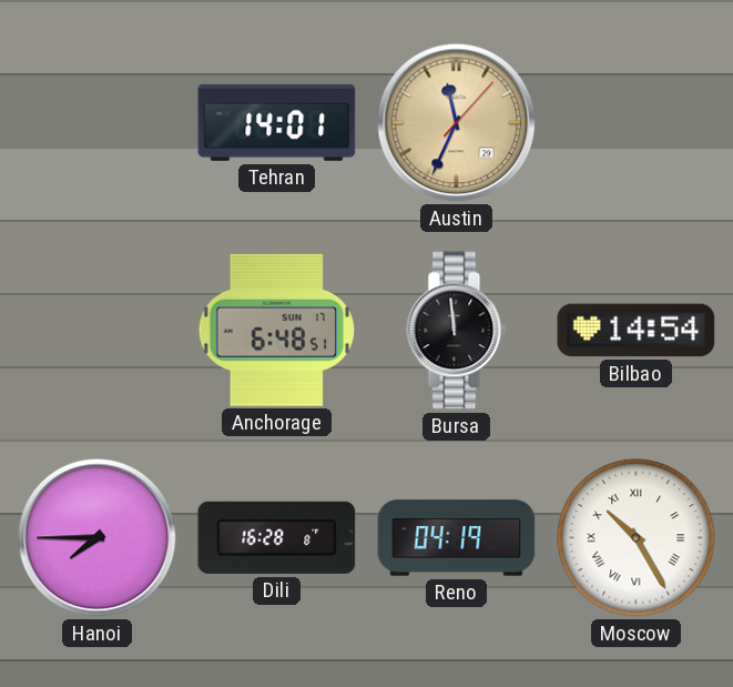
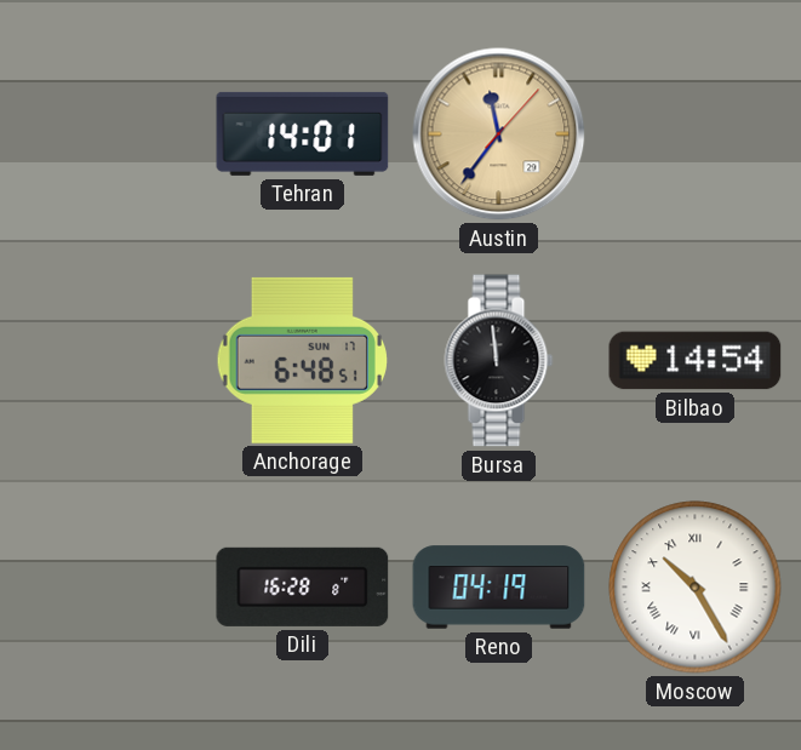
Austin: 11:34 -> 11:36 (499, 134)
Hanoi: 7:45 -> none (98, 538)
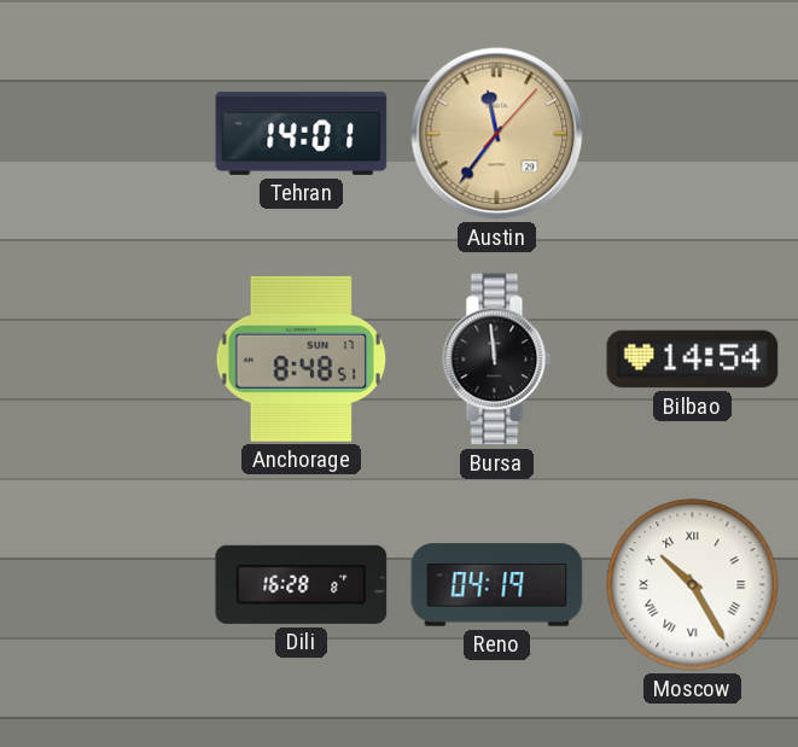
Anchorage: 6:48 -> 8:48 (301, 358)
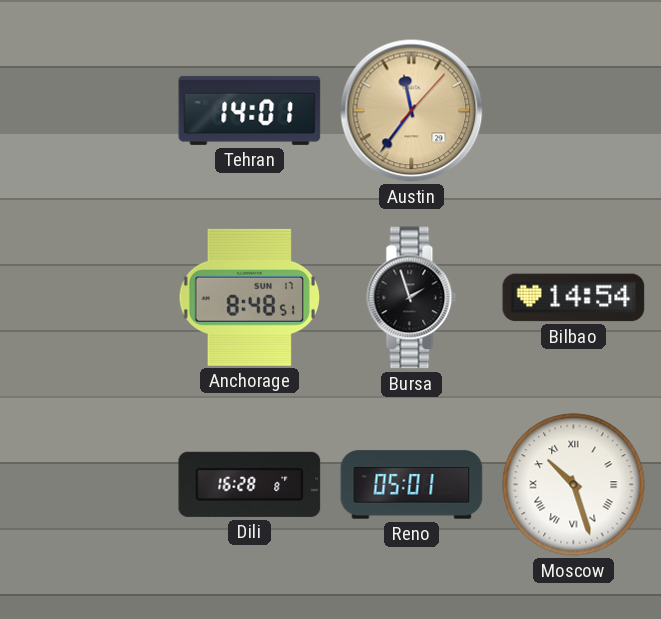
Bursa: 11:59 -> 1:57 (412, 298)
Reno: 04:19 -> 05:01 (412, 485)
Moscow: 10:25 -> 10:27 (574, 485)
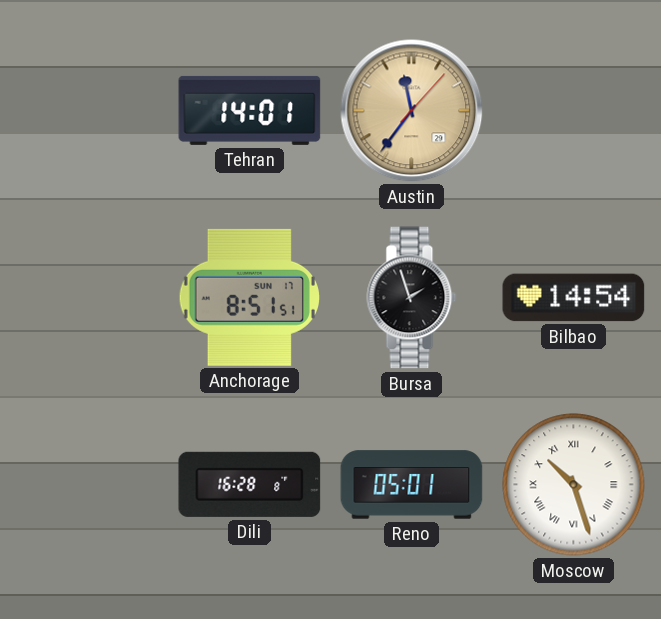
Anchorage: 8:48 -> 8:51 (249, 297)
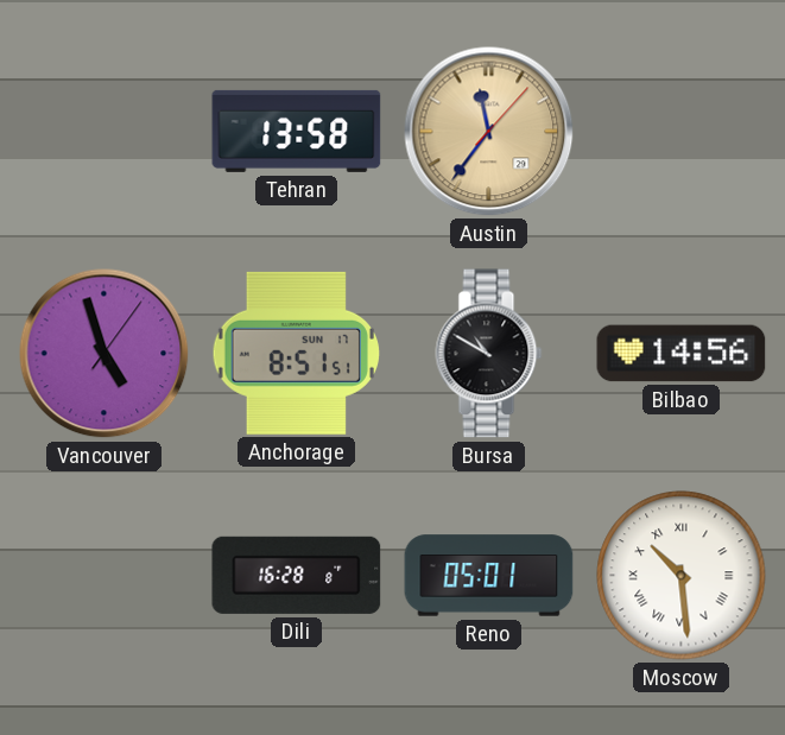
Tehran: 14:01 -> 13:58 (297, 131)
Vancouver: none -> 4:57 (105, 354)
Bursa: 1:57 -> 10:50 (489, 354)
Bilbao: 14:54 -> 14:56 (682, 354)
Moscow: 10:27 -> 10:29 (682, 576)
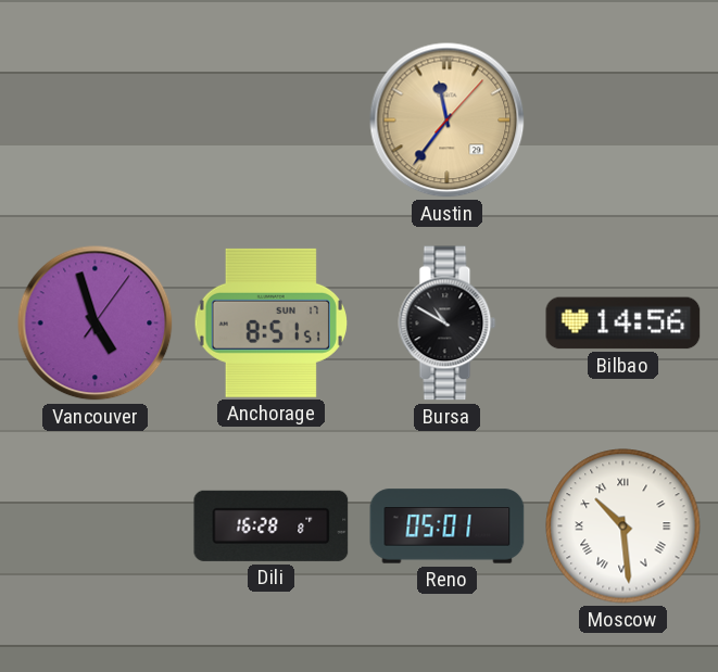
Tehran: 13:58 -> none (297, 131)
